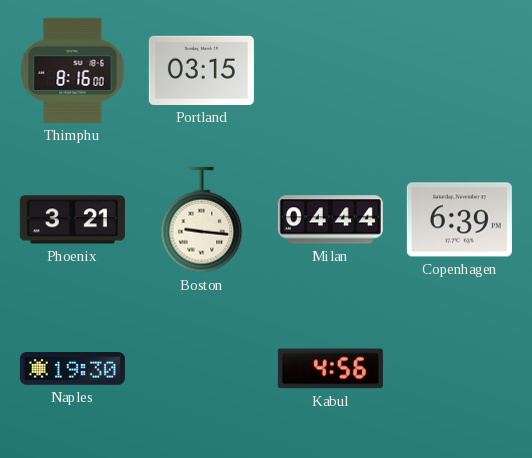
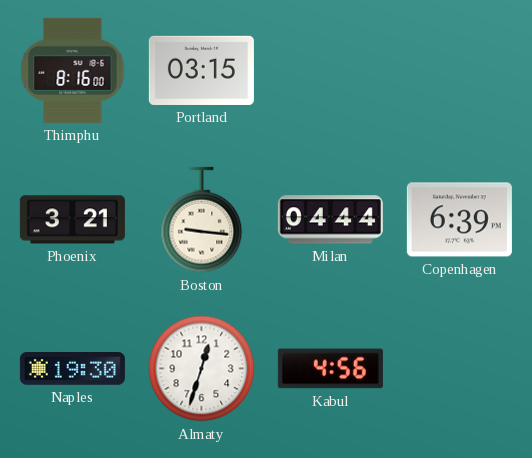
Almaty: none -> 12:33 (202, 369)
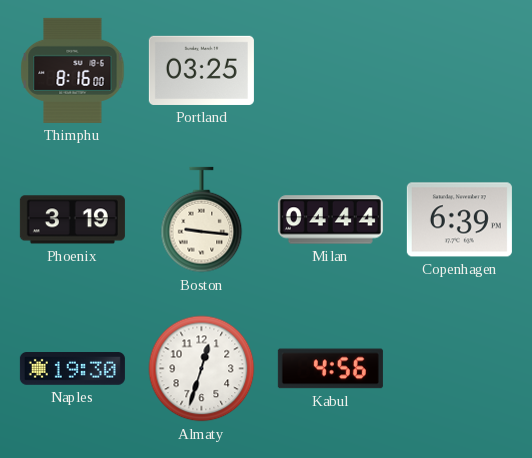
Portland: 03:15 -> 03:25 (201, 70)
Phoenix: 3:21 -> 3:19 (72, 220)
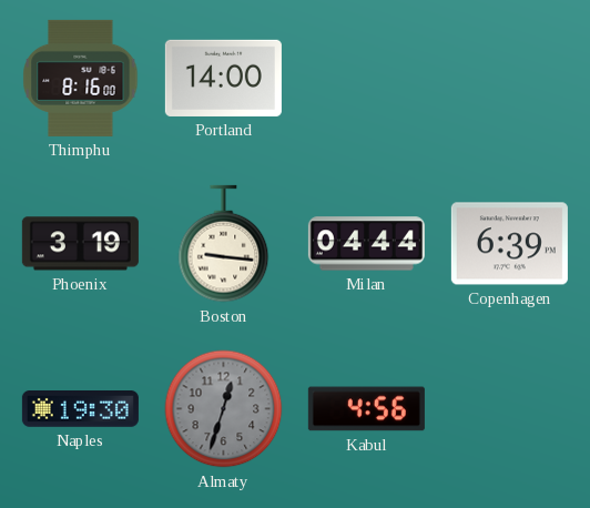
Portland: 03:25 -> 14:00 (223, 78)
Almaty dial: white -> grey (224, 409)
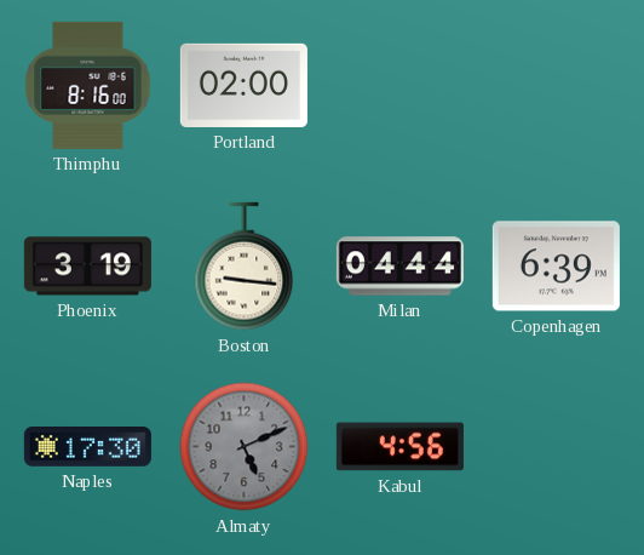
Portland: 14:00 -> 02:00 (243, 85)
Naples: 19:30 -> 17:30 (87, 447)
Almaty: 12:33 -> 5:11 (245, 447)
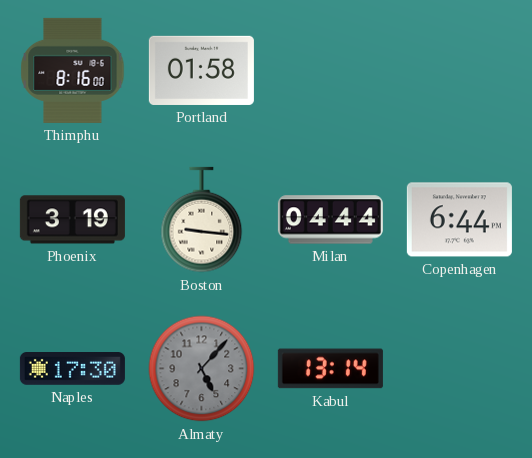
Portland: 02:00 -> 01:58 (201, 70)
Copenhagen: 6:39 -> 6:44 (459, 220)
Almaty: 5:11 -> 5:07 (202, 369)
Kabul: 4:56 -> 13:14 (330, 369)
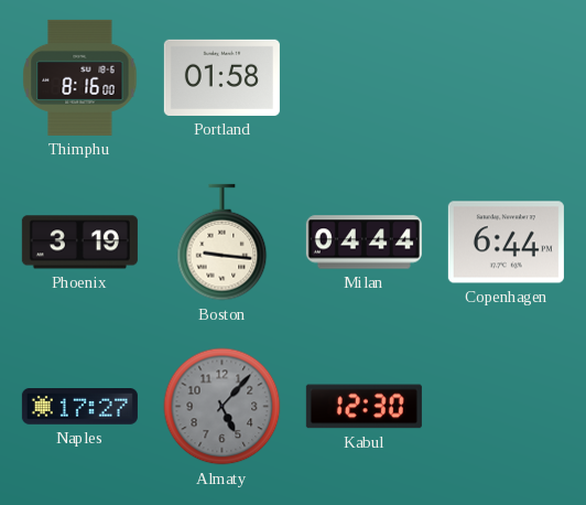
Naples: 17:30 -> 17:27 (79, 407)
Kabul: 13:14 -> 12:30 (363, 407)
